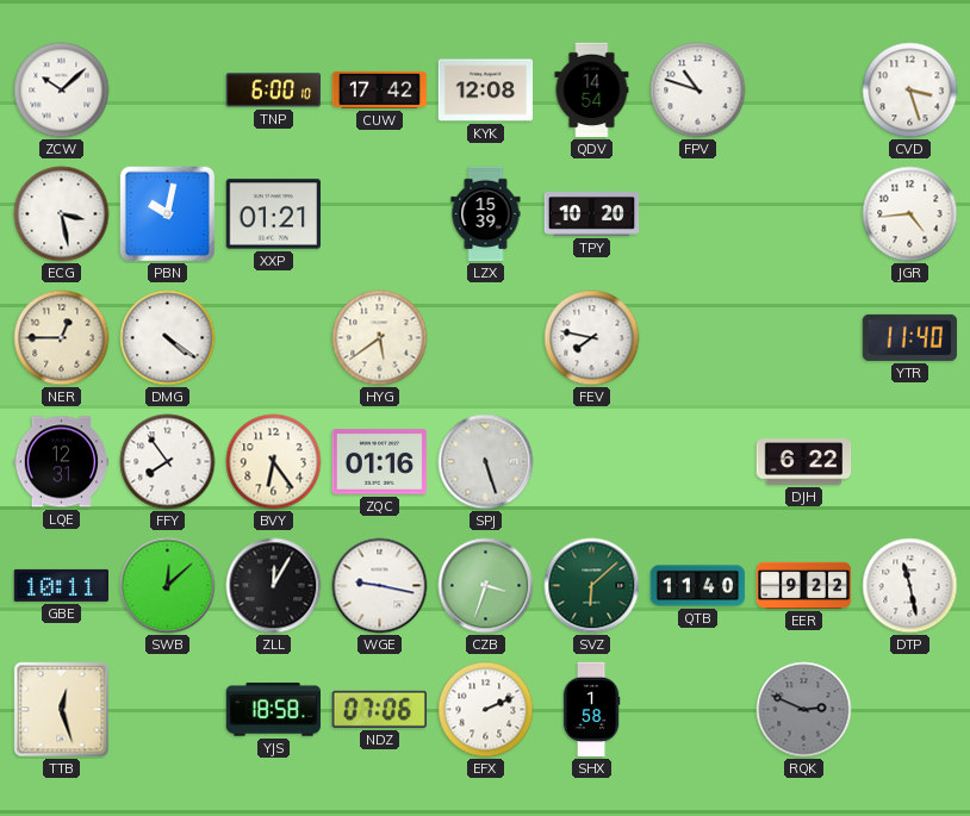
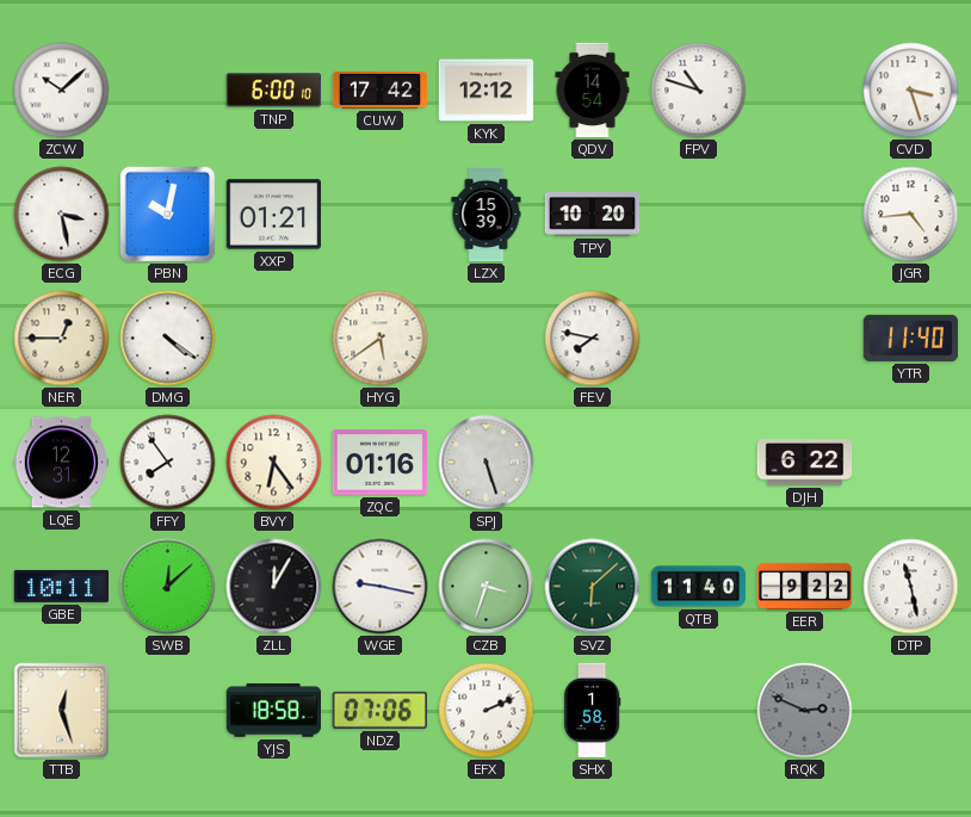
KYK: 12:08 -> 12:12 (487, 91)
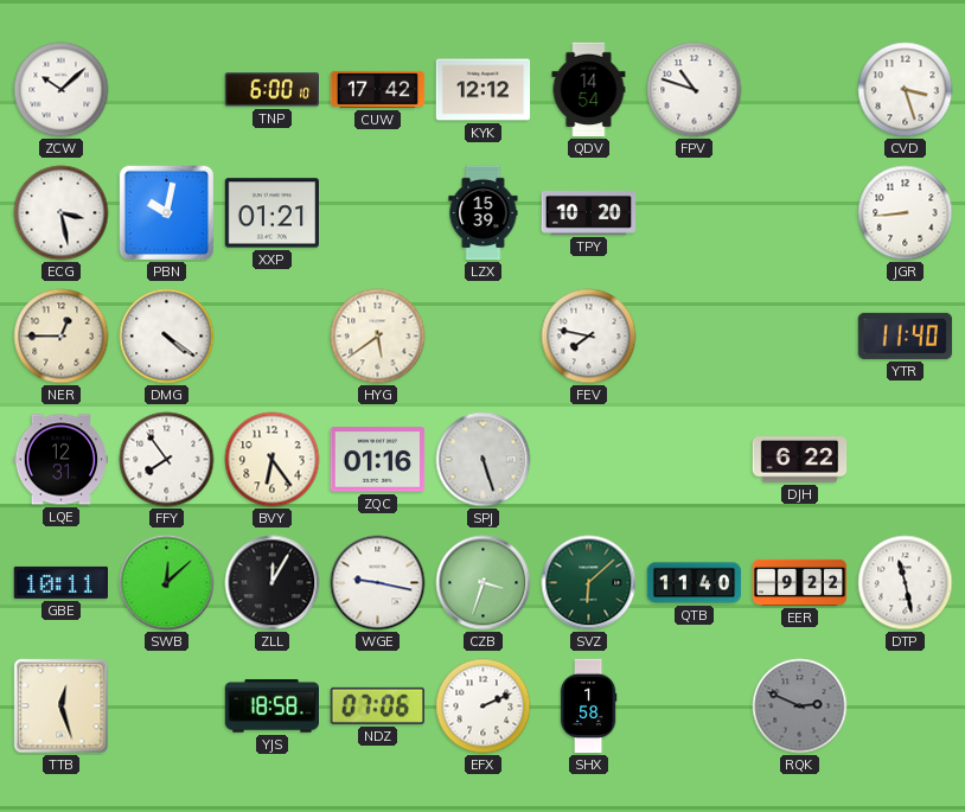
JGR: 4:44 -> 8:44 (906, 213)
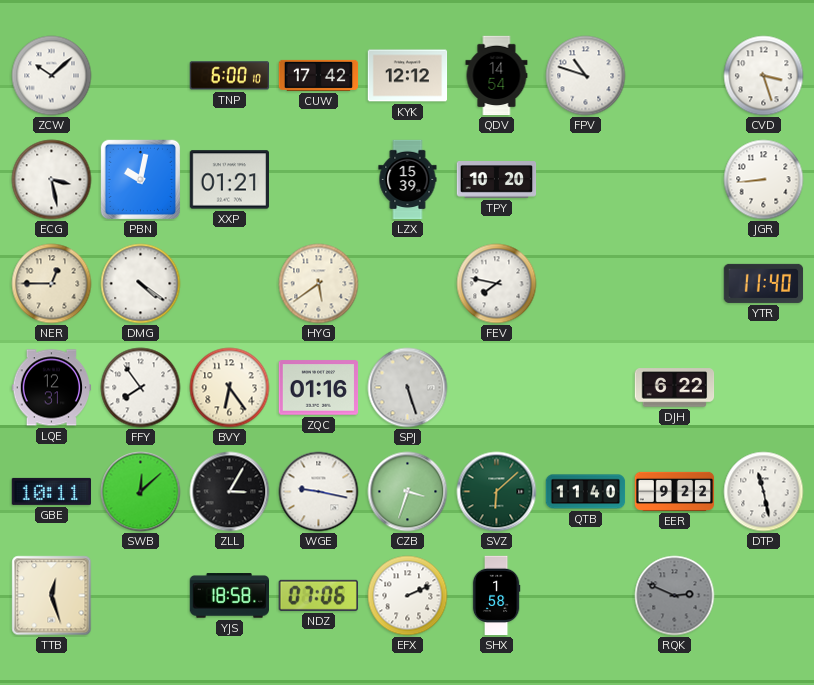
ZLL: 12:05 -> 3:05 (230, 492)
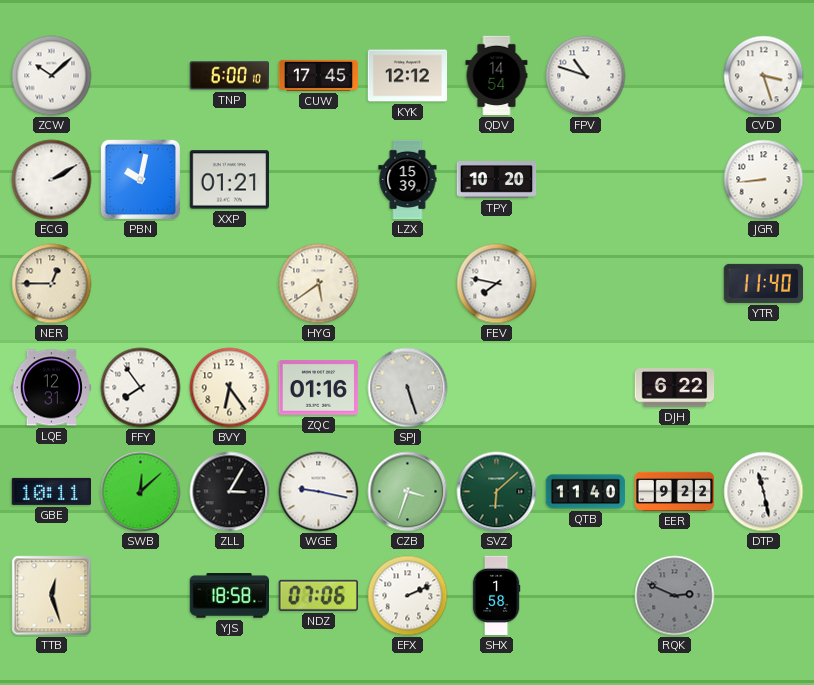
CUW: 17:42 -> 17:45 (319, 75)
ECG: 3:28 -> 2:10 (52, 180)
DMG: 4:21 -> none (141, 284)
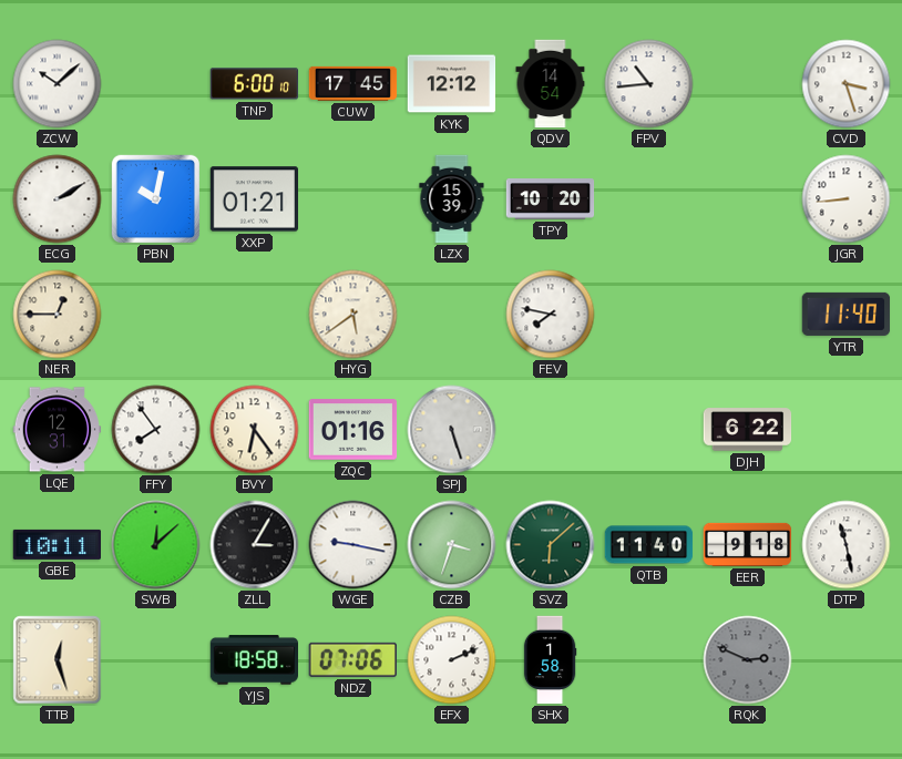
FPV: 10:48 -> 10:44 (649, 84)
EER: 9:22 -> 9:18 (748, 544)
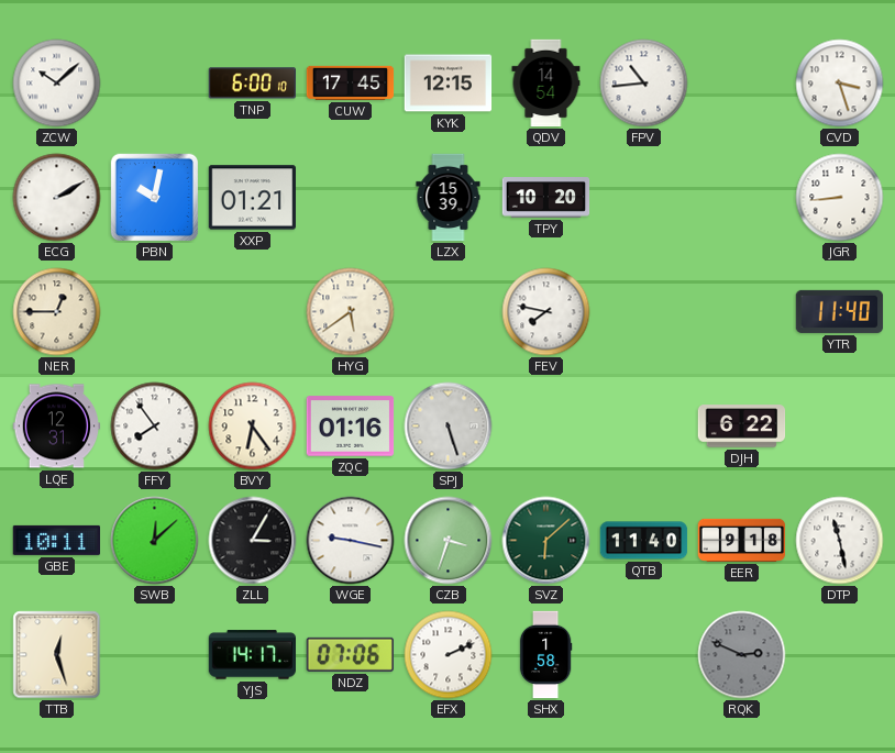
KYK: 12:12 -> 12:15 (449, 84)
YJS: 18:58 -> 14:17 (252, 655)
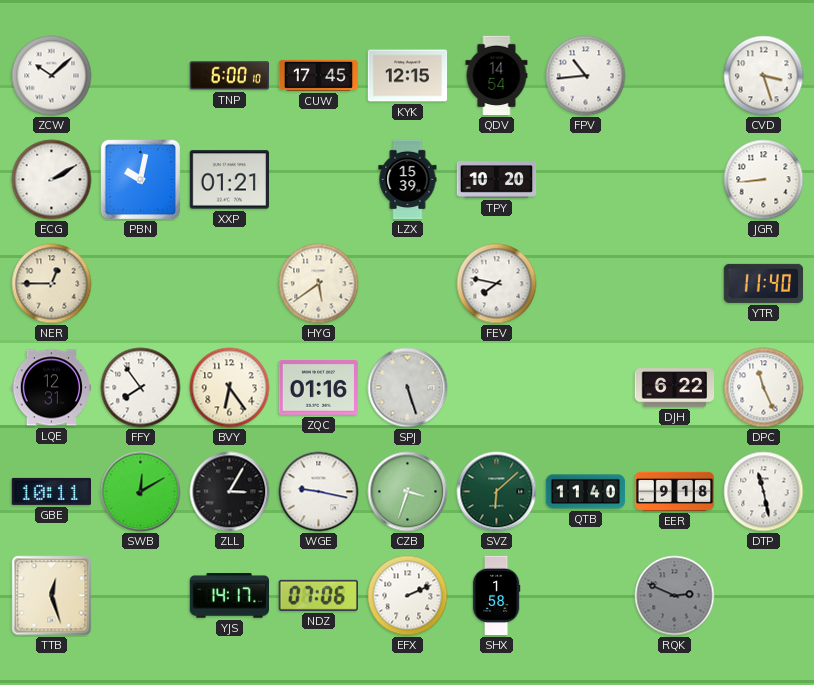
DPC: none -> 11:26 (764, 388)
SWB: 12:08 -> 12:10 (141, 492)
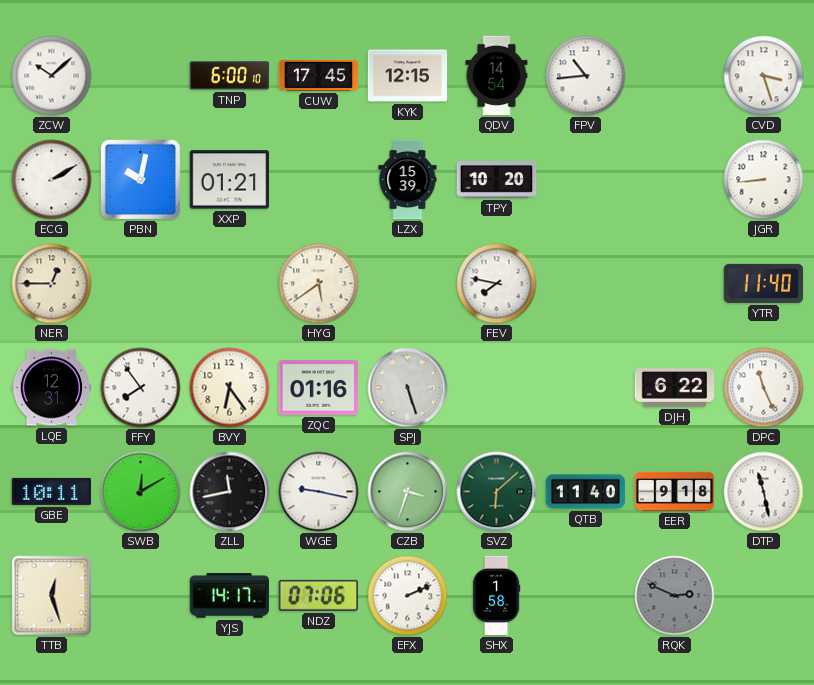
ZLL: 3:05 -> 11:43 (230, 492)
